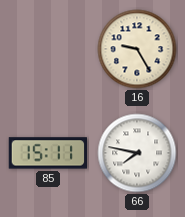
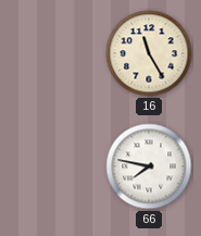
16: 9:25 -> 11:25 (149, 53)
85: 15:11 -> none (48, 153)
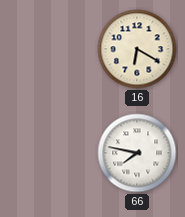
16: 11:25 -> 6:20 (137, 49)
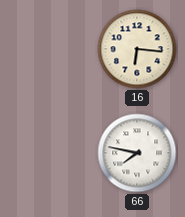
16: 6:20 -> 6:16 (137, 49)
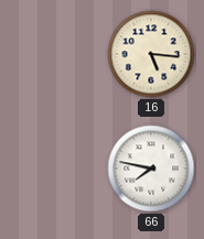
16: 6:16 -> 5:16 (151, 54)
